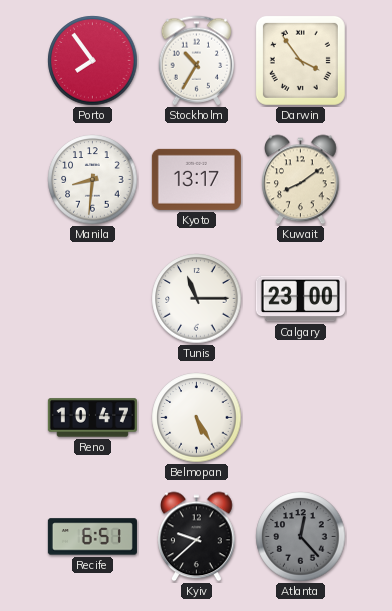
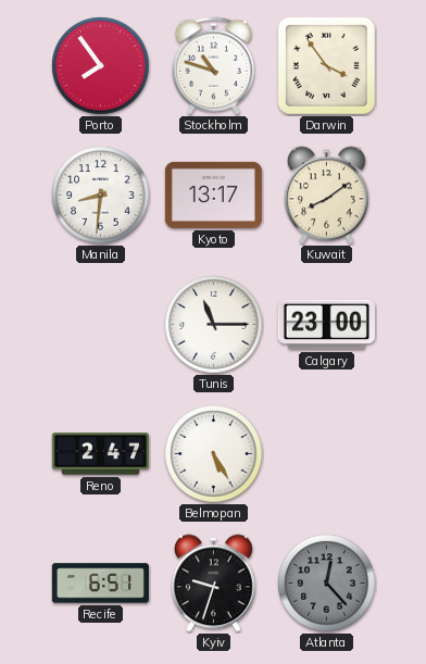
Stockholm: 10:35 -> 10:48 (214, 66)
Reno: 10:47 -> 2:47 (100, 454)
Kyiv: 9:38 -> 9:33 (214, 584)
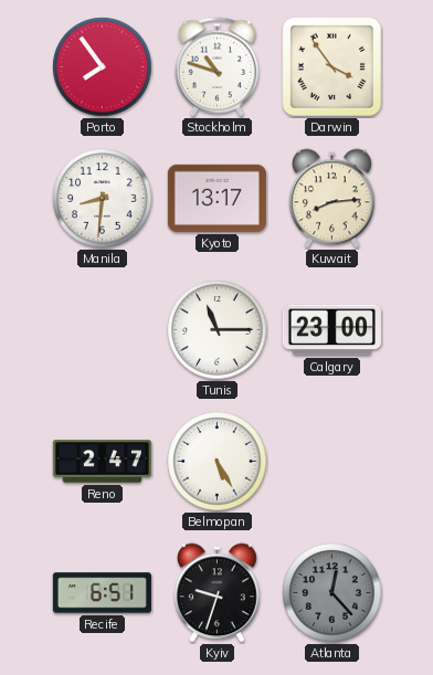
Kuwait: 8:09 -> 8:14 (332, 199)
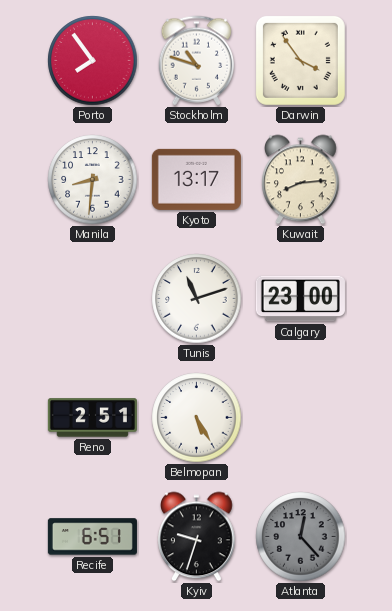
Tunis: 11:15 -> 11:12 (197, 299)
Reno: 2:47 -> 2:51 (92, 418)
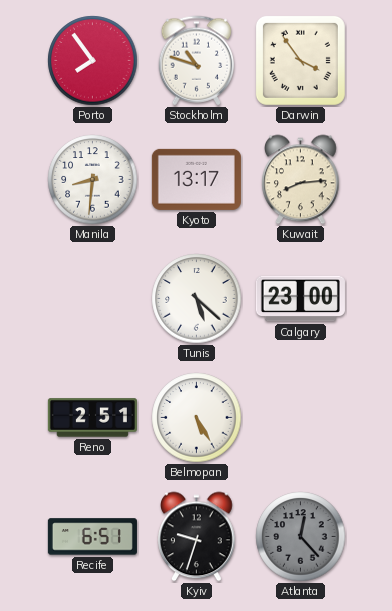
Tunis: 11:12 -> 5:22 (197, 299)
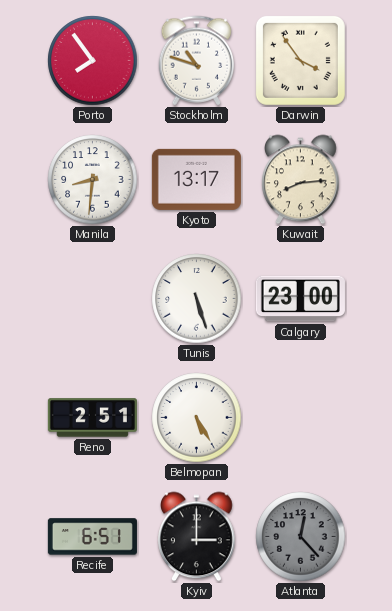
Tunis: 5:22 -> 5:27 (197, 299)
Kyiv: 9:33 -> 3:00 (197, 537)
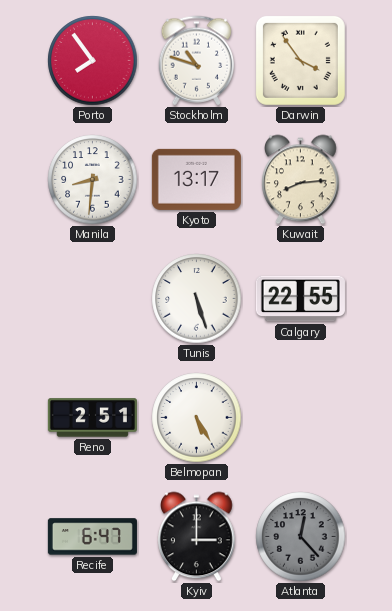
Calgary: 23:00 -> 22:55 (300, 299)
Recife: 6:51 -> 6:47 (92, 537)
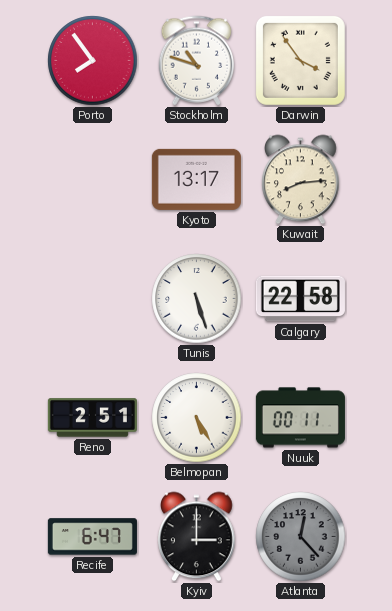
Manila: 8:31 -> none (93, 180)
Calgary: 22:55 -> 22:58 (300, 299)
Nuuk: none -> 00:11 (300, 418)
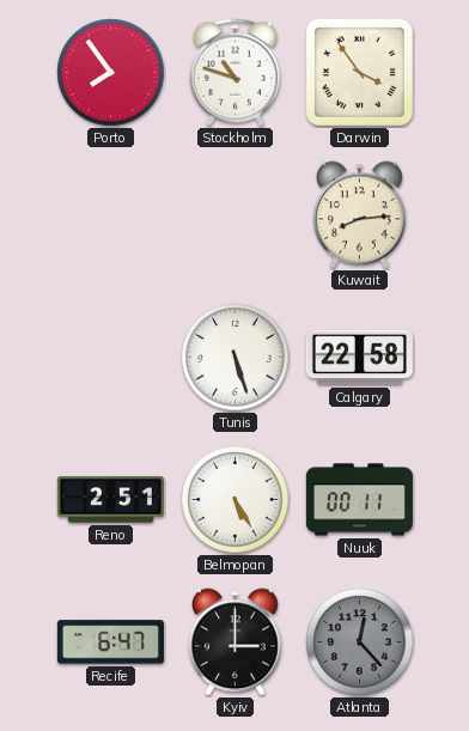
Kyoto: 13:17 -> none (196, 179)
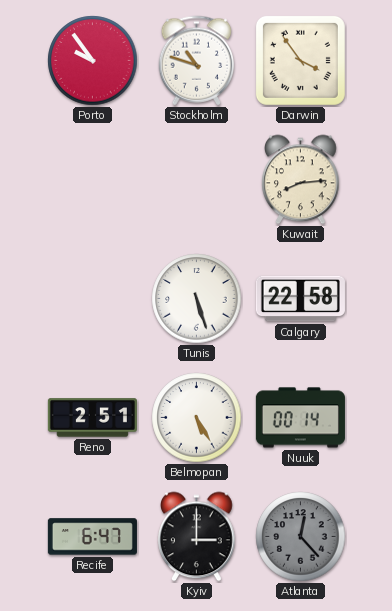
Porto: 7:54 -> 9:54 (93, 61)
Nuuk: 00:11 -> 00:14 (300, 418)
